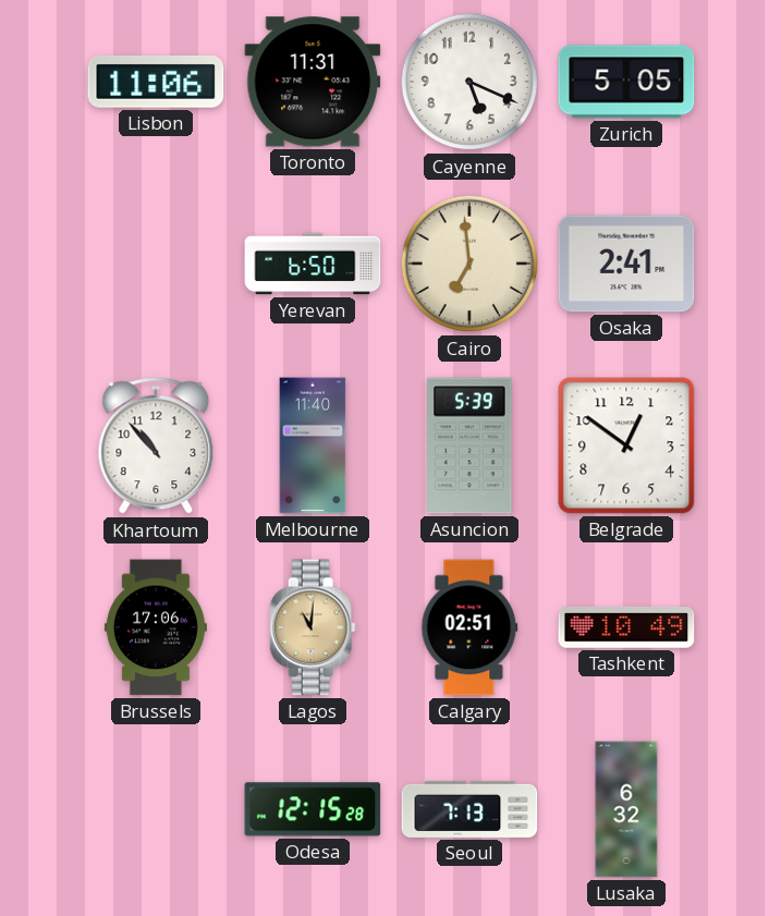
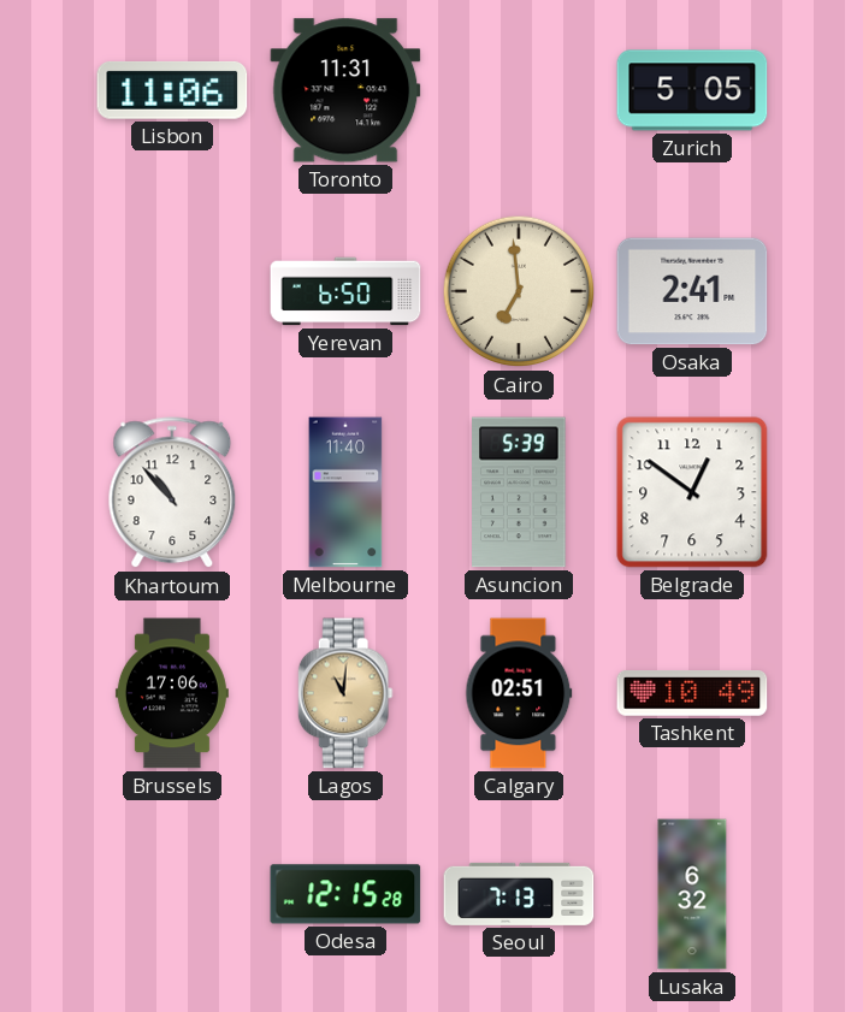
Cayenne: 5:19 -> none (469, 82)
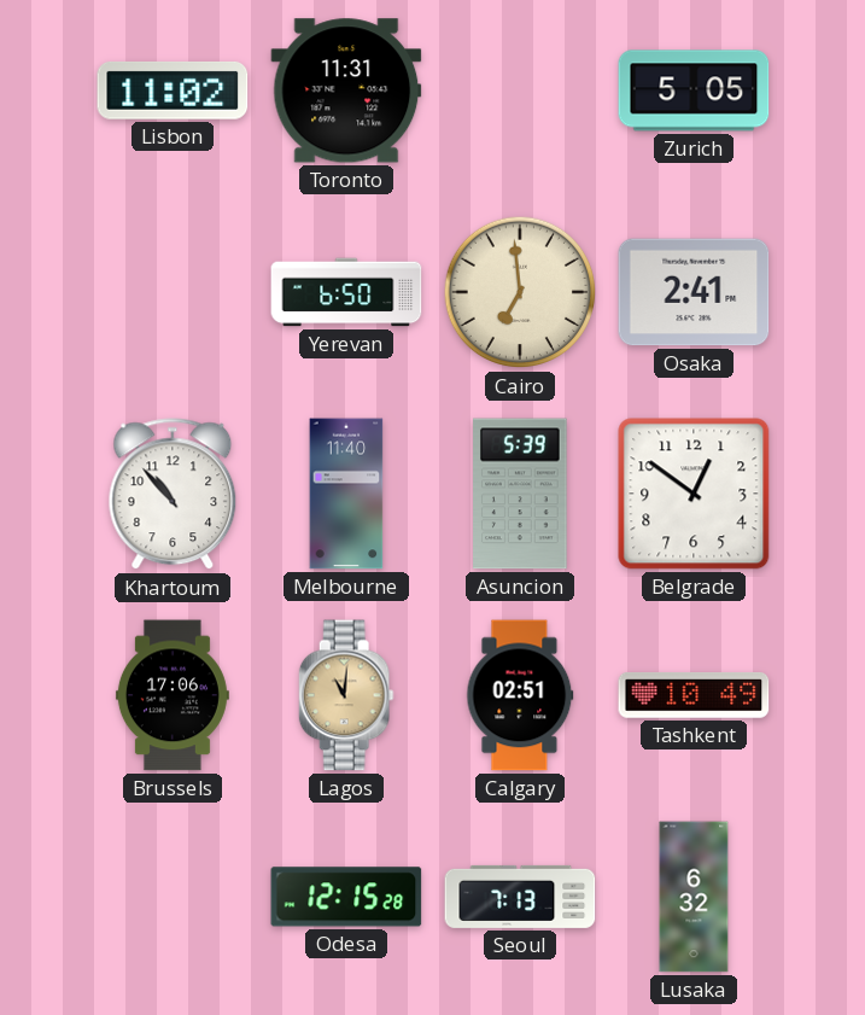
Lisbon: 11:06 -> 11:02 (173, 91)
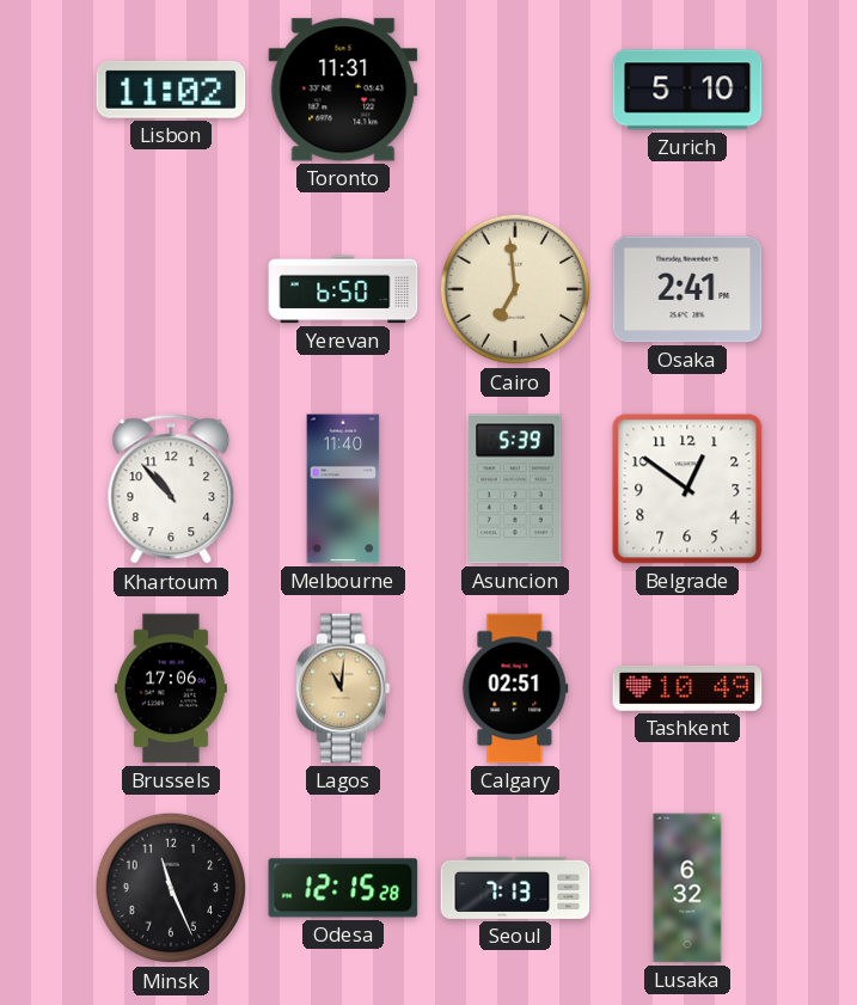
Zurich: 5:05 -> 5:10 (687, 90)
Minsk: none -> 11:26 (171, 888)
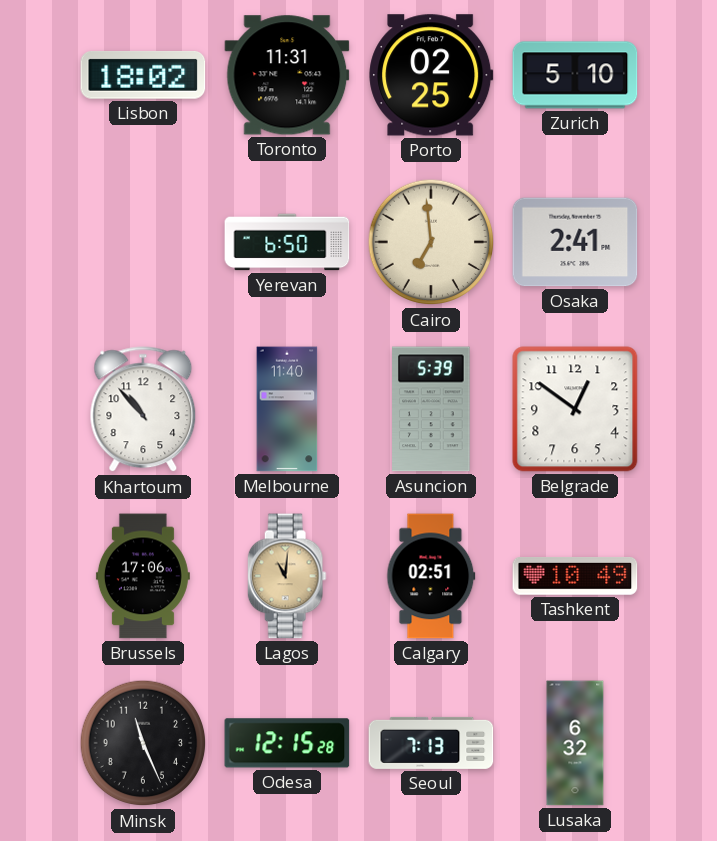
Lisbon: 11:02 -> 18:02 (143, 75)
Porto: none -> 02:25 (431, 75)
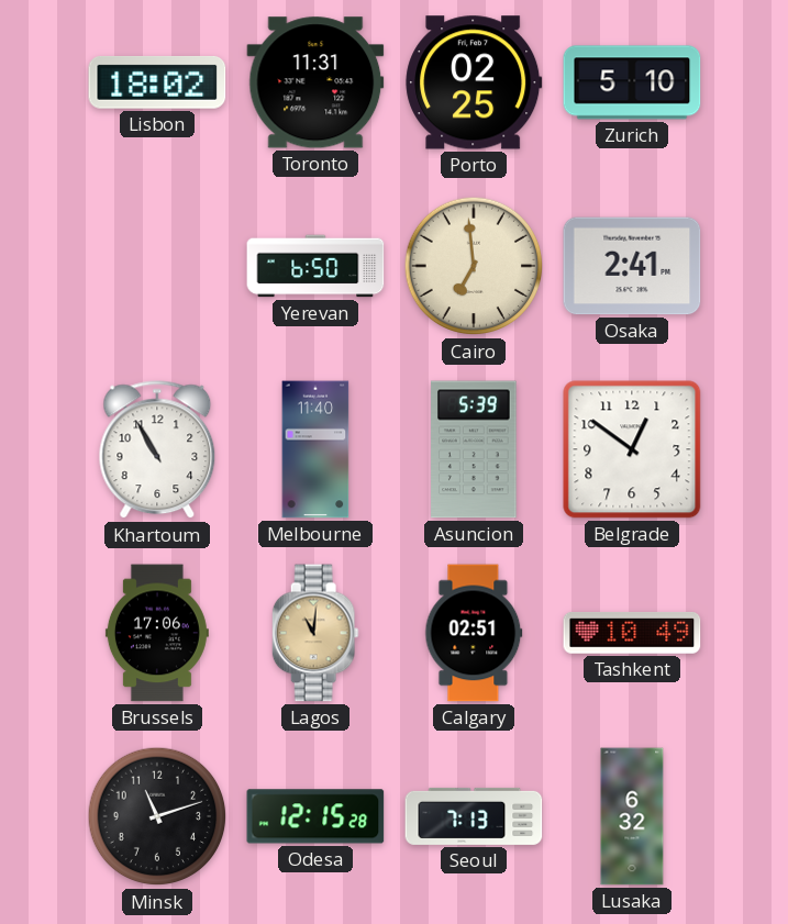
Khartoum: 10:53 -> 10:55 (157, 450)
Minsk: 11:26 -> 11:12 (157, 816)
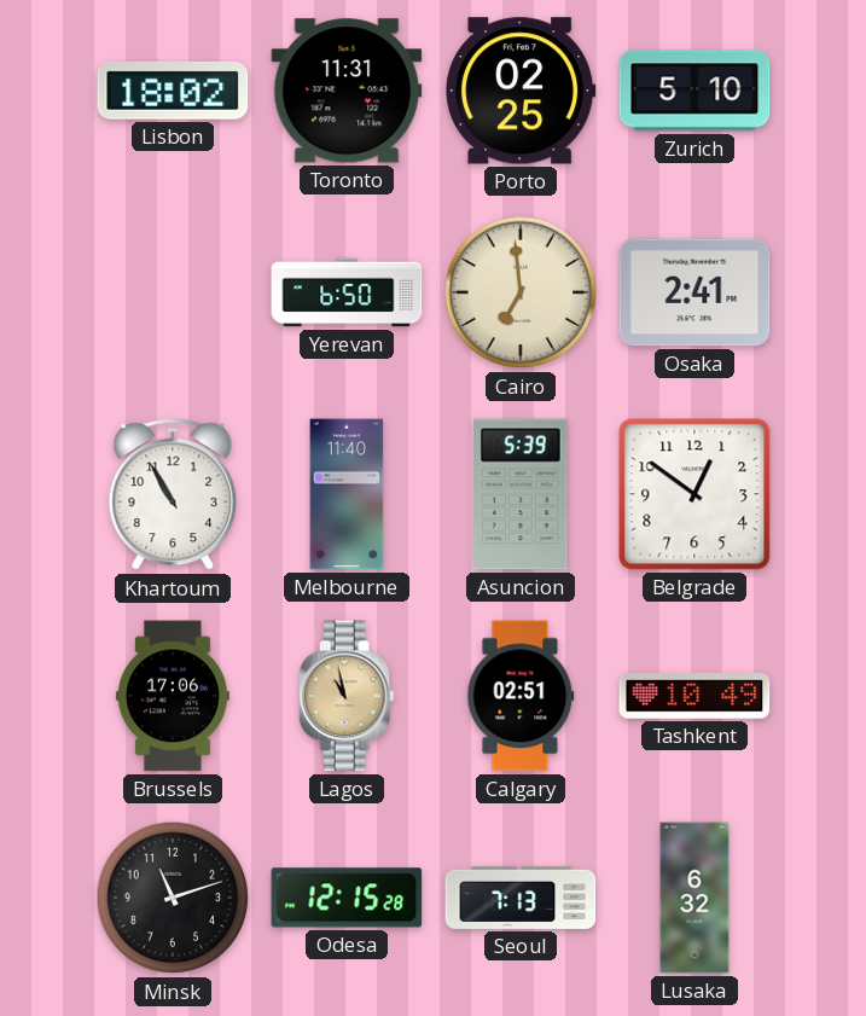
Lagos: 11:01 -> 10:58 (347, 696)
